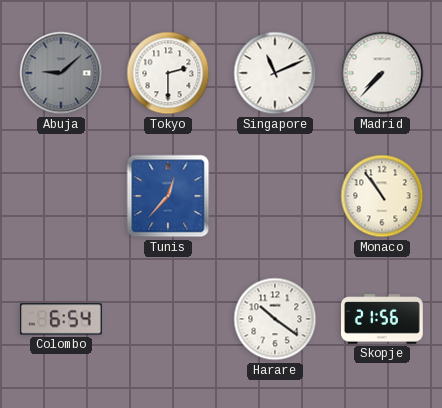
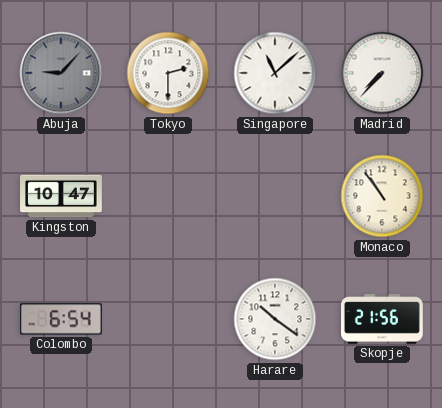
Abuja: 9:08 -> 9:07 (61, 73)
Singapore: 11:11 -> 11:08 (275, 73)
Kingston: none -> 10:47 (61, 196)
Tunis: 12:37 -> none (168, 196)
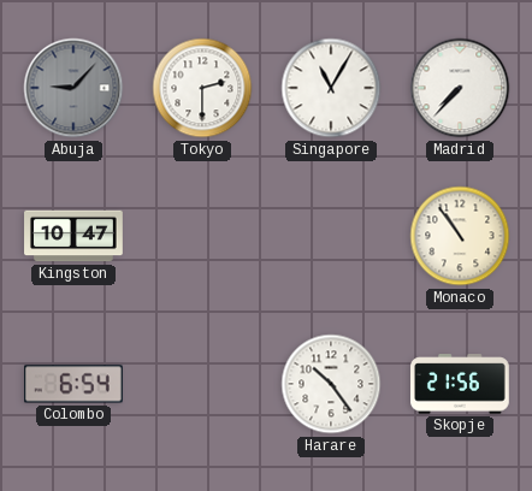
Singapore: 11:08 -> 11:05 (331, 88)
Harare: 10:21 -> 10:24 (331, 384)
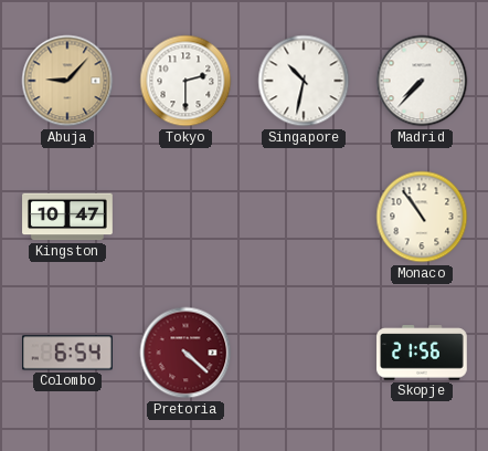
Abuja dial: grey -> champagne (67, 81)
Singapore: 11:05 -> 10:32 (304, 81)
Pretoria: none -> 4:22 (185, 353)
Harare: 10:24 -> none (331, 384)
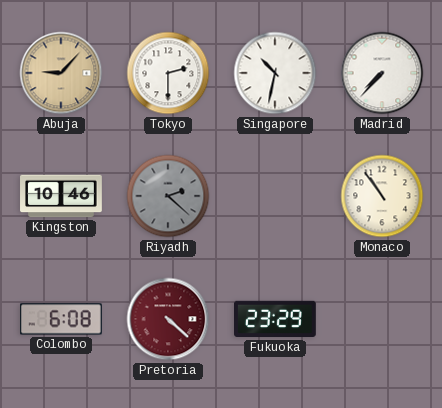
Kingston: 10:47 -> 10:46 (61, 196)
Riyadh: none -> 2:22 (168, 196)
Colombo: 6:54 -> 6:08 (62, 319)
Fukuoka: none -> 23:29 (276, 319)
Skopje: 21:56 -> none (423, 353)
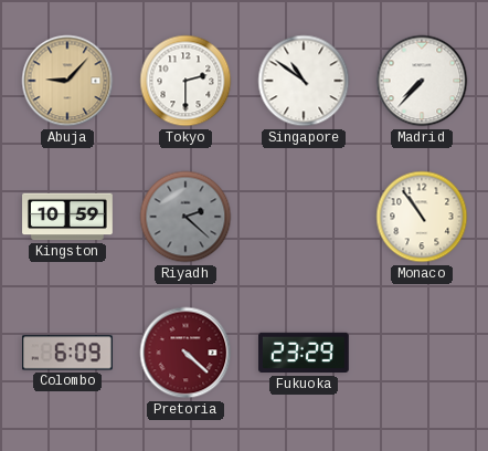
Singapore: 10:32 -> 10:51 (304, 81)
Kingston: 10:46 -> 10:59 (67, 217)
Colombo: 6:08 -> 6:09 (68, 353)
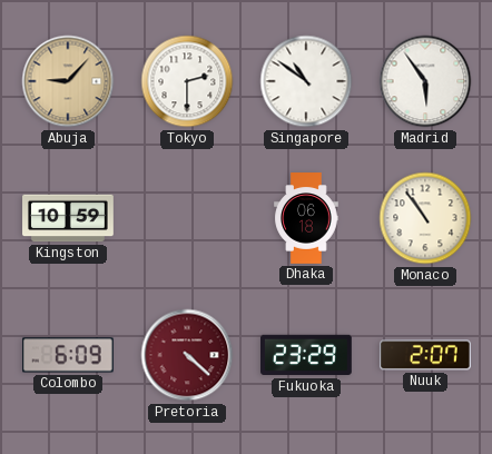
Madrid: 7:37 -> 5:54 (425, 81)
Riyadh: 2:22 -> none (185, 217)
Dhaka: none -> 06:18 (306, 218)
Nuuk: none -> 2:07 (426, 355)
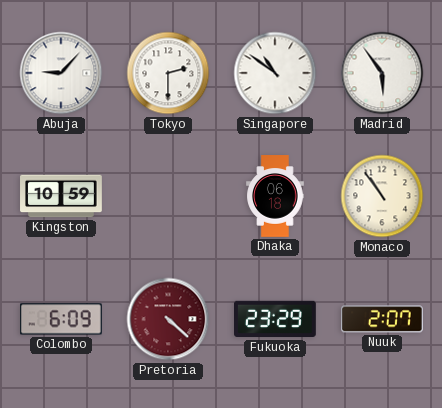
Abuja dial: champagne -> white (61, 73)
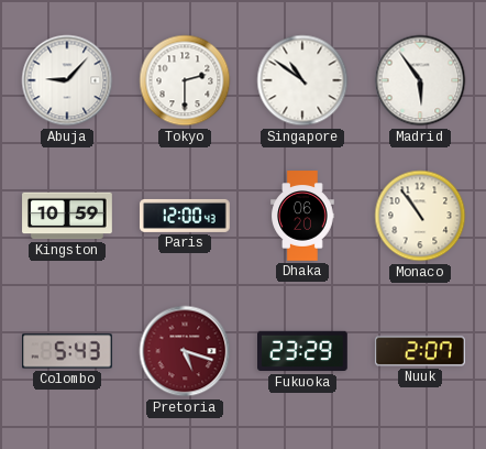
Paris: none -> 12:00 (186, 216)
Dhaka: 06:18 -> 06:20 (302, 216)
Colombo: 6:09 -> 5:43 (68, 351)
Pretoria: 4:22 -> 5:18 (185, 351)
